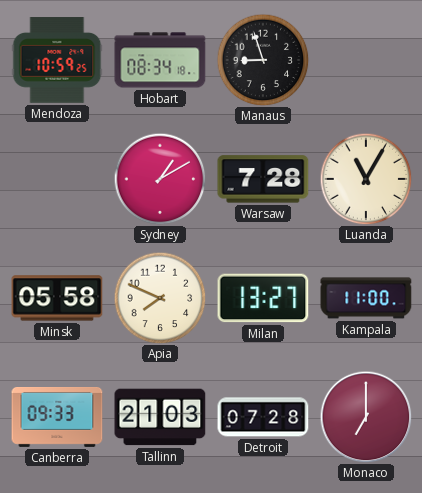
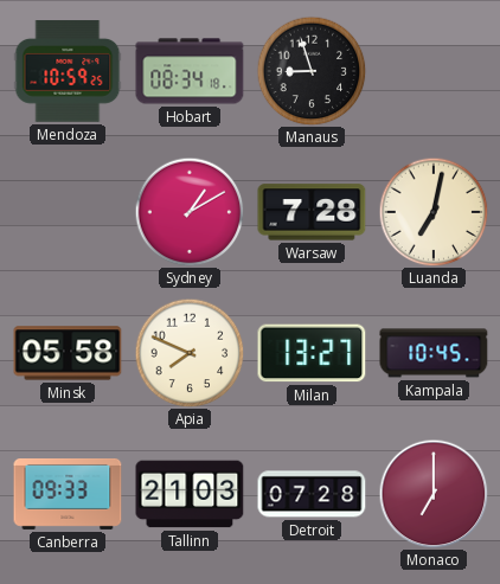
Luanda: 11:05 -> 7:02 (434, 212)
Kampala: 11:00 -> 10:45 (434, 353)
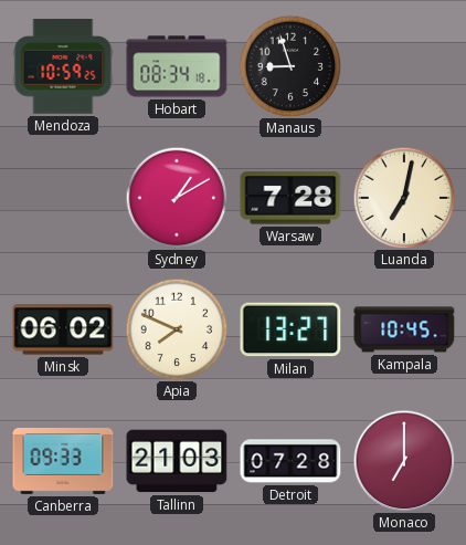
Minsk: 05:58 -> 06:02 (63, 329)
